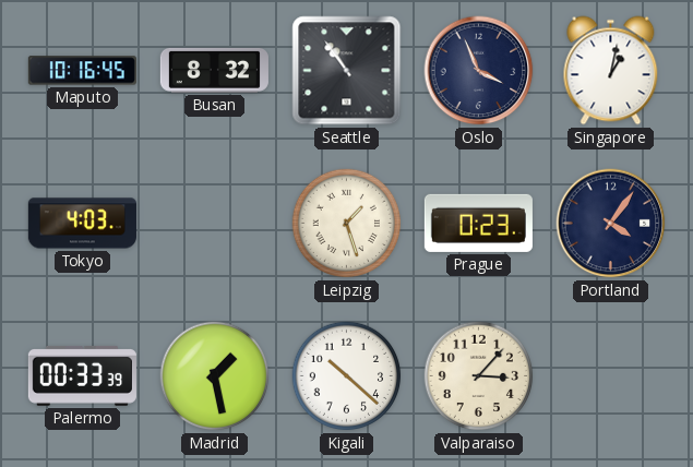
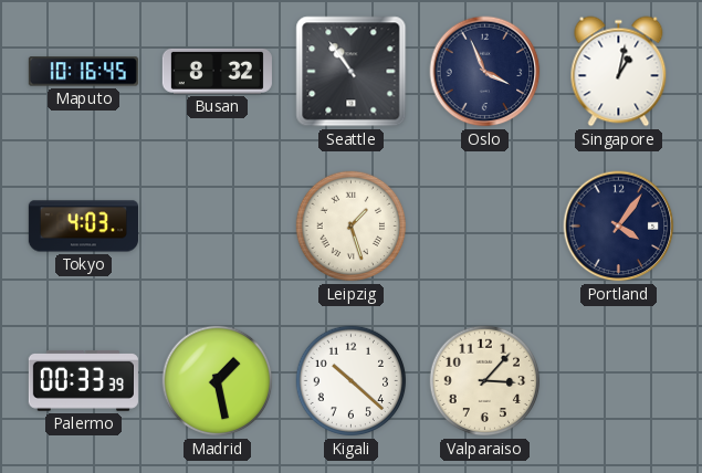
Prague: 0:23 -> none (478, 223)
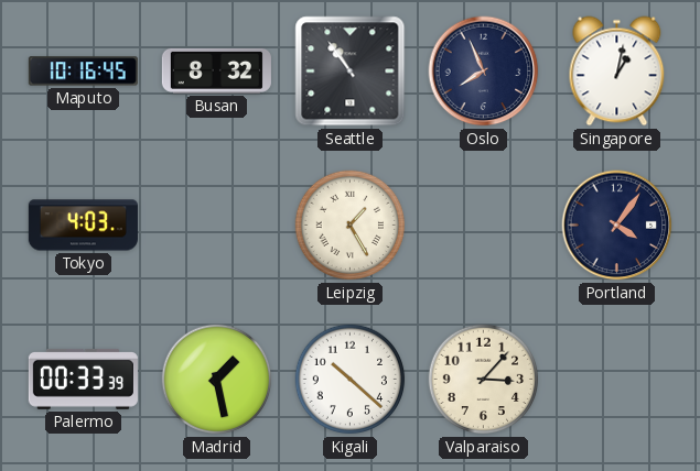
Oslo: 3:56 -> 7:56 (484, 72)
Leipzig: 1:27 -> 1:25 (351, 226)
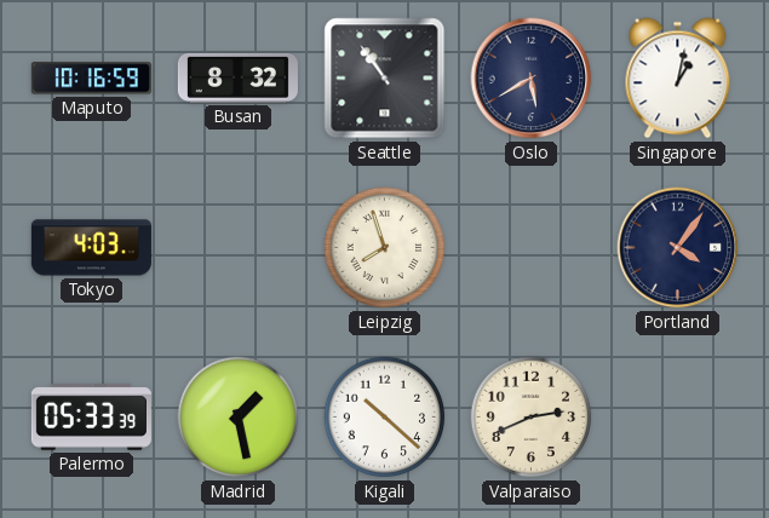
Maputo: 10:16:45 -> 10:16:59 (91, 79)
Oslo: 7:56 -> 5:40 (532, 79)
Leipzig: 1:25 -> 7:57 (385, 248)
Palermo: 00:33 -> 05:33 (91, 416)
Valparaiso: 3:07 -> 2:41 (532, 418)
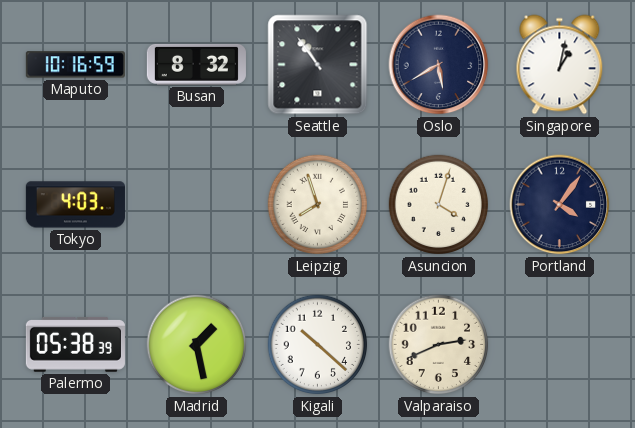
Asuncion: none -> 4:03 (439, 205)
Palermo: 05:33 -> 05:38 (75, 344)
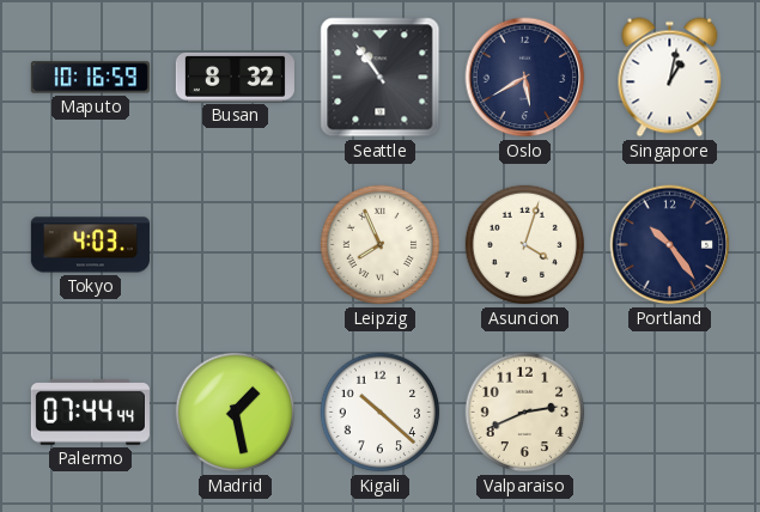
Leipzig: 7:57 -> 7:56 (381, 245)
Portland: 4:06 -> 10:24 (670, 245)
Palermo: 05:38 -> 07:44 (90, 412)
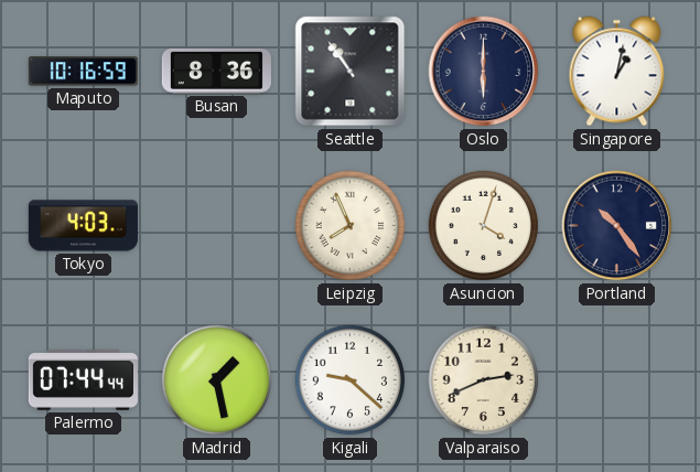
Busan: 8:32 -> 8:36 (216, 71)
Oslo: 5:40 -> 6:00 (484, 72)
Kigali: 10:22 -> 9:22 (351, 380)
